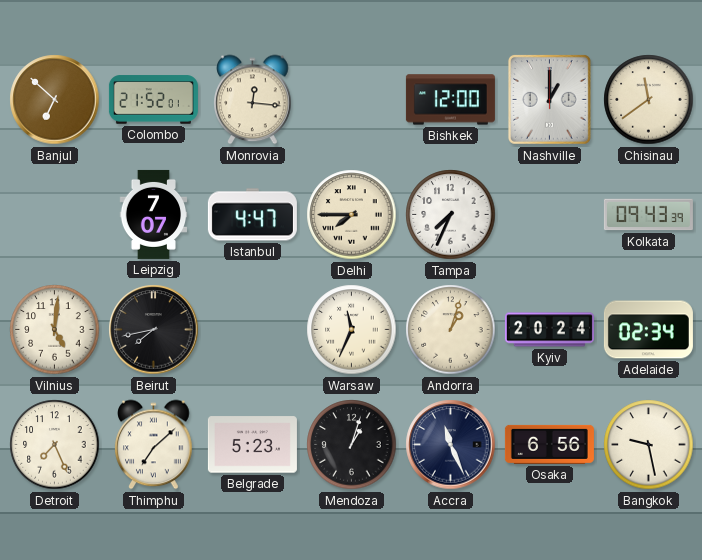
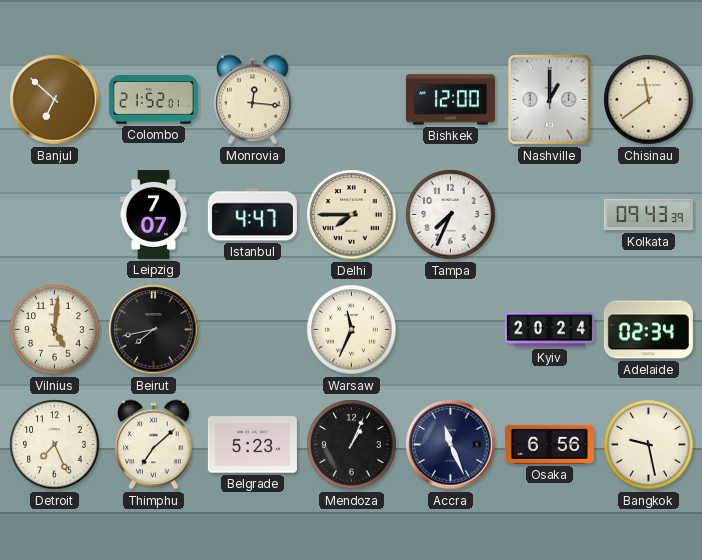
Andorra: 1:03 -> none (451, 330)
Mendoza: 1:03 -> 1:04 (352, 445)
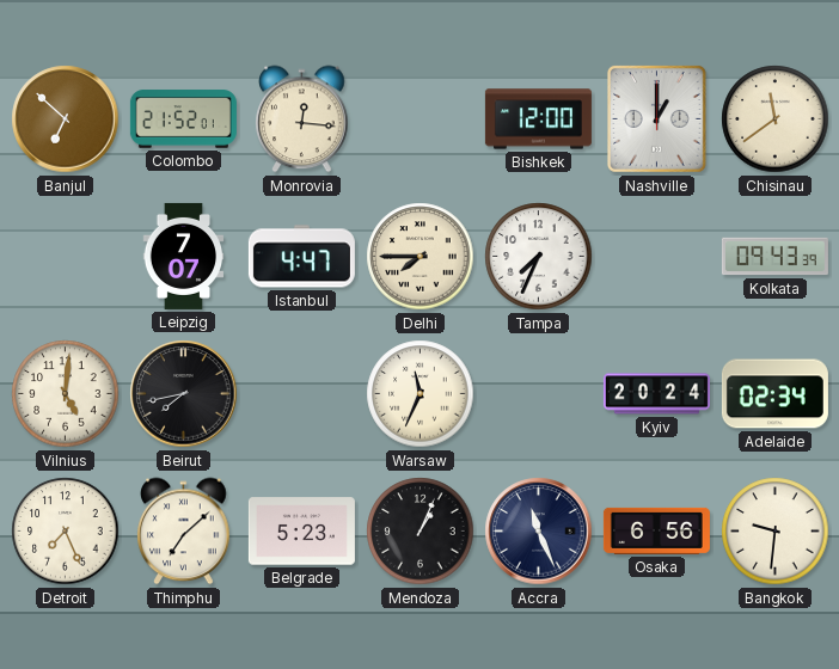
Bangkok: 9:28 -> 9:31 (776, 532)
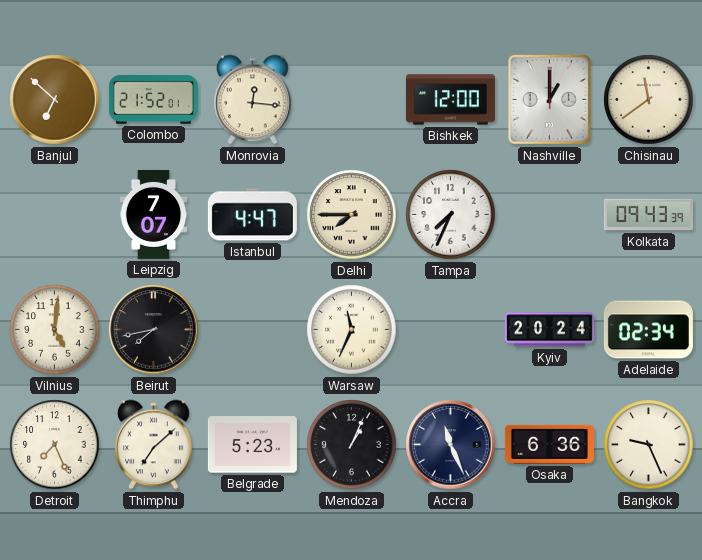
Osaka: 6:56 -> 6:36 (549, 444)
Bangkok: 9:31 -> 9:26 (649, 445)
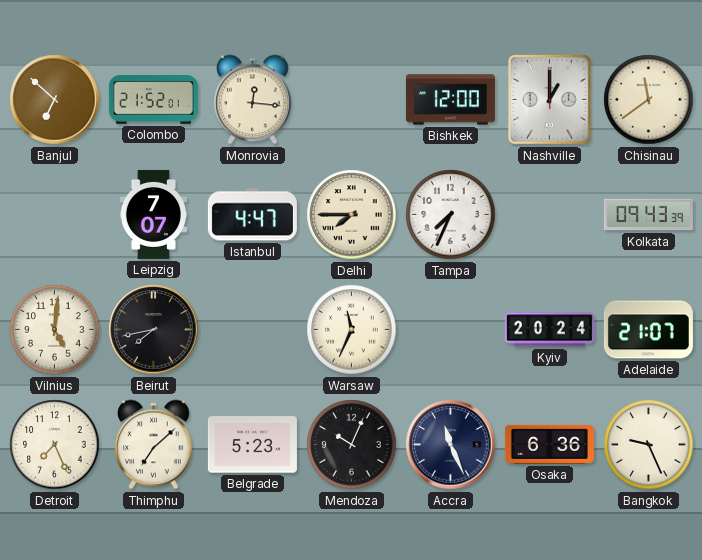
Adelaide: 02:34 -> 21:07 (648, 330)
Mendoza: 1:04 -> 10:04 (352, 445)
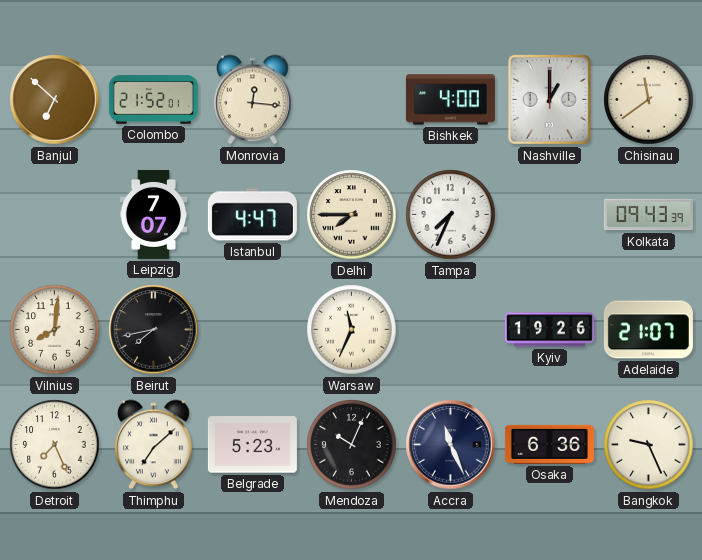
Bishkek: 12:00 -> 4:00 (450, 100)
Vilnius: 5:01 -> 8:01 (55, 330)
Kyiv: 20:24 -> 19:26 (549, 330)
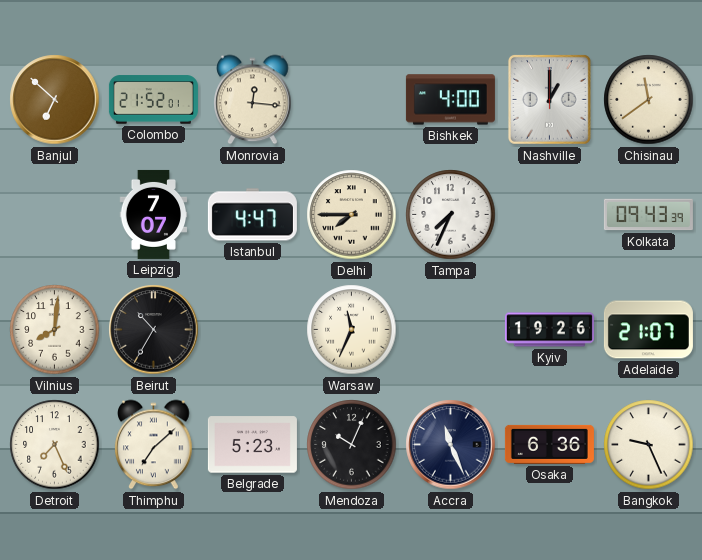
Beirut: 7:43 -> 10:35 (154, 330)
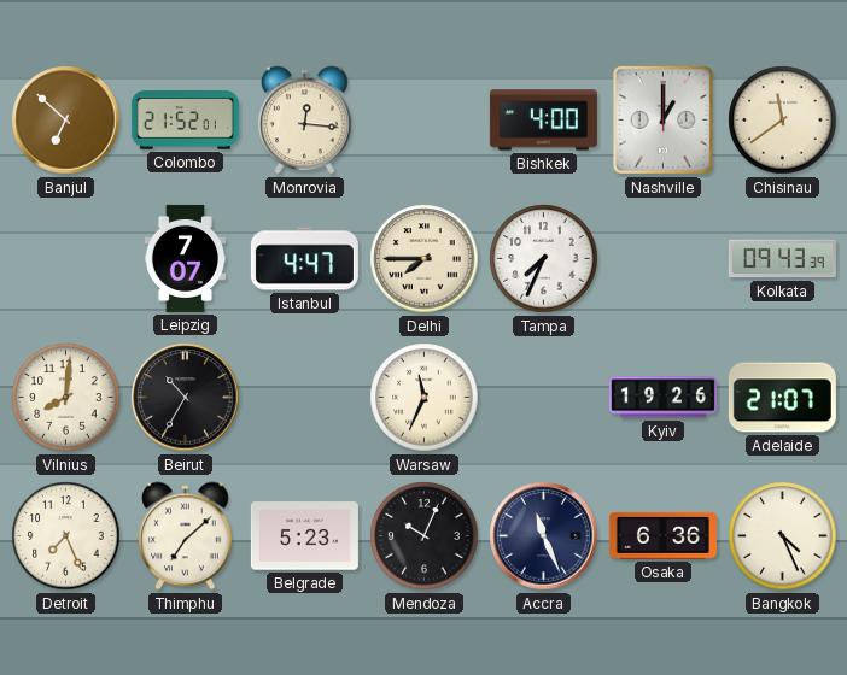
Bangkok: 9:26 -> 4:26 (783, 536)
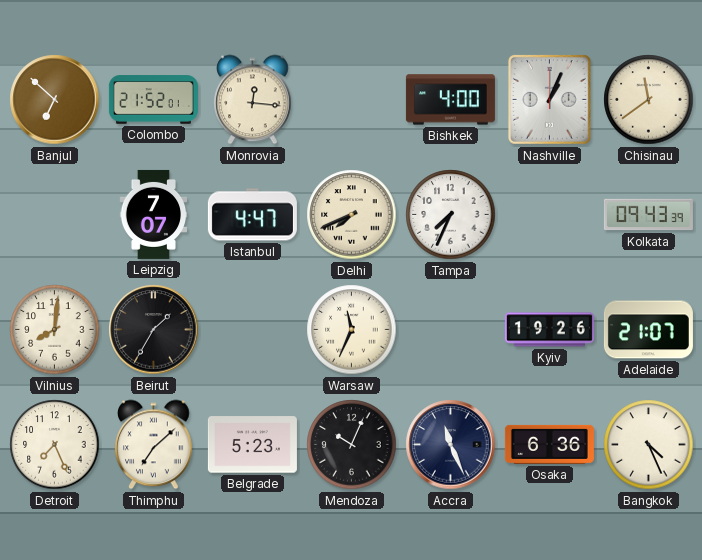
Nashville: 1:00 -> 1:04 (549, 100)
Delhi: 7:45 -> 7:41 (352, 215)
Beirut: 10:35 -> 1:35 (154, 330)
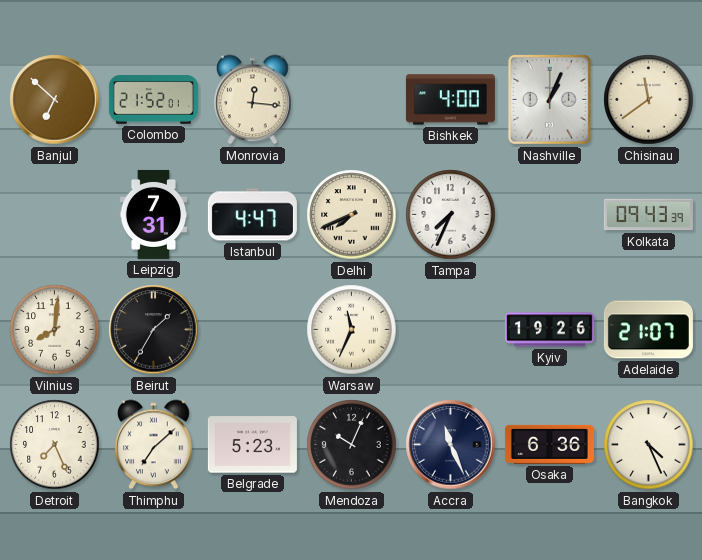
Leipzig: 7:07 -> 7:31 (154, 214)
